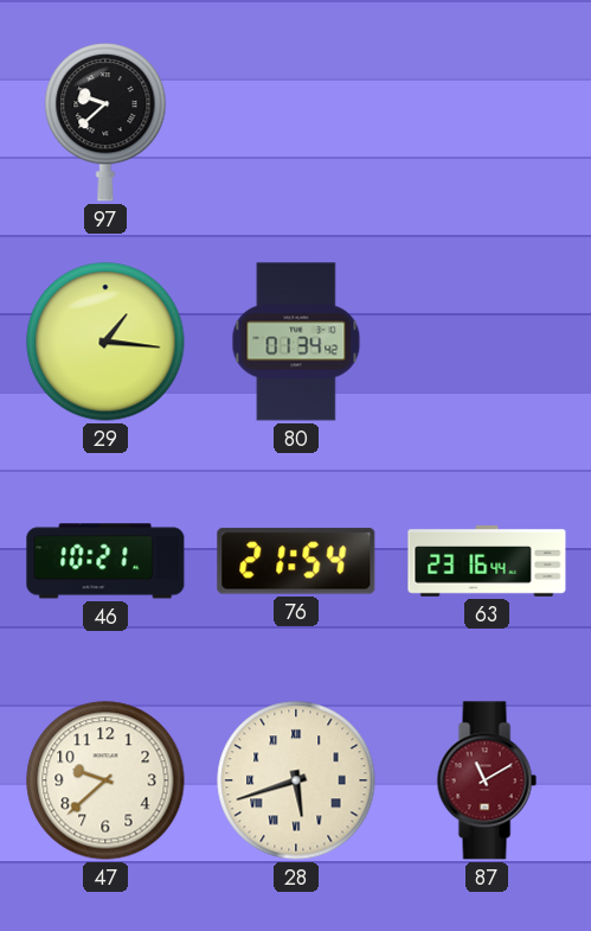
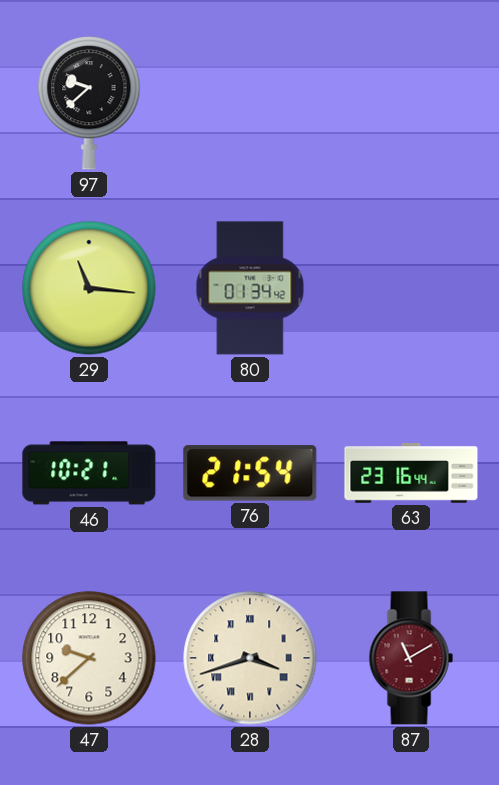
29: 1:16 -> 11:16 (89, 288)
28: 5:42 -> 3:42 (250, 658)
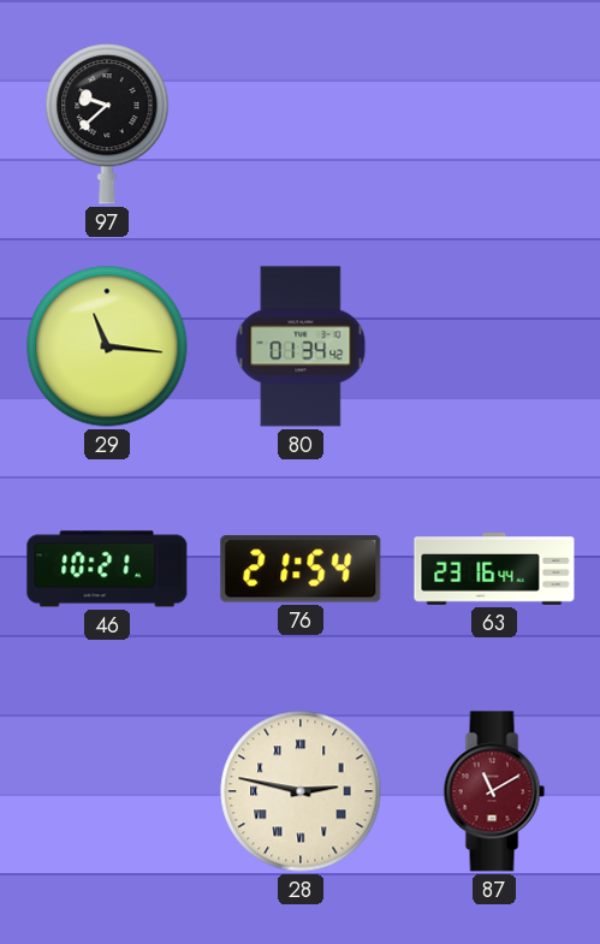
47: 9:38 -> none (89, 658)
28: 3:42 -> 2:47 (301, 791)
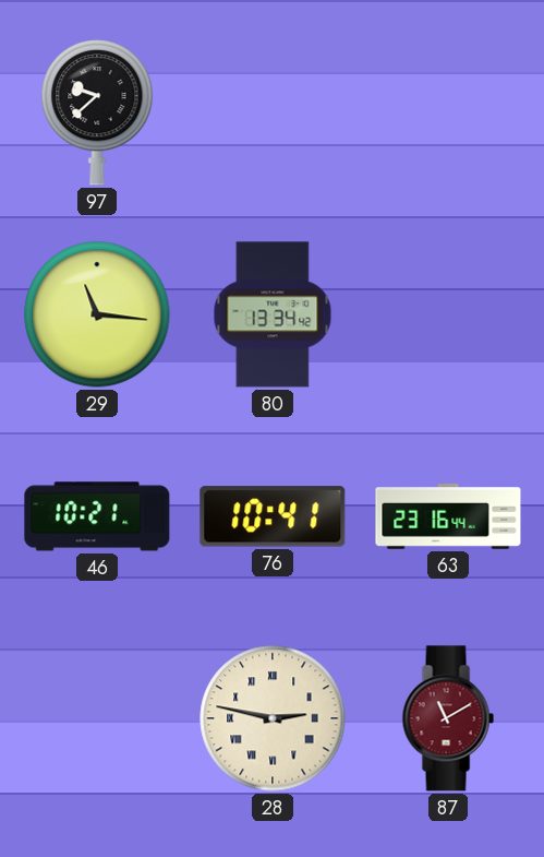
80: 01:34 -> 13:34 (273, 314)
76: 21:54 -> 10:41 (273, 516)
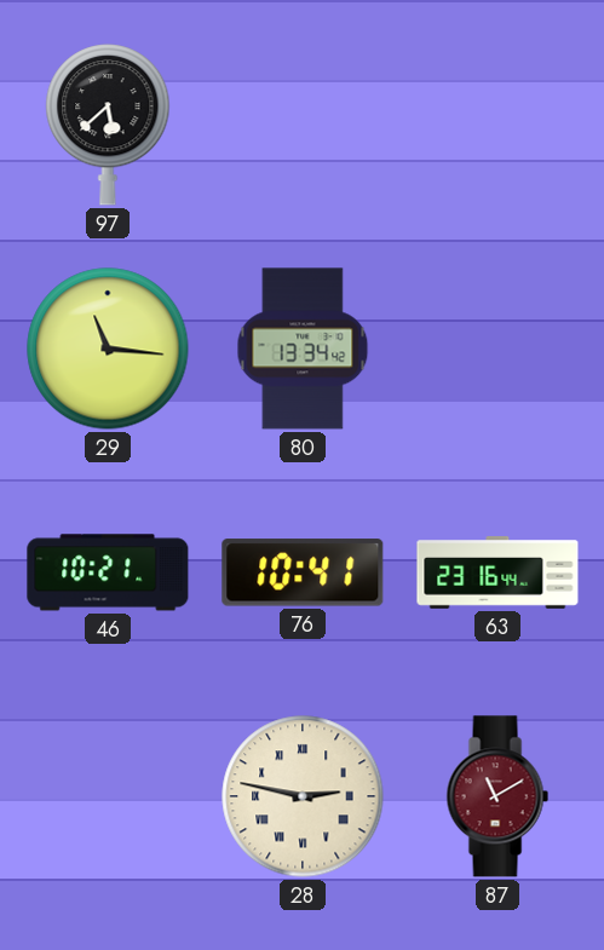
97: 9:38 -> 5:38 (108, 125)
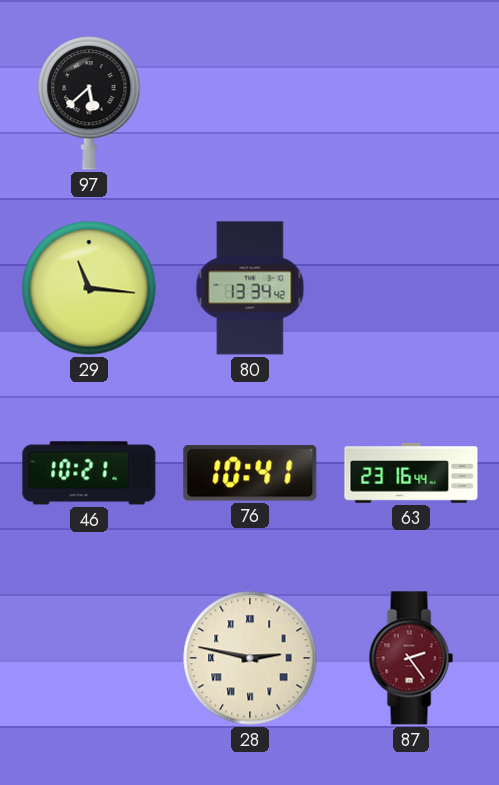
87: 11:10 -> 2:24 (411, 658)
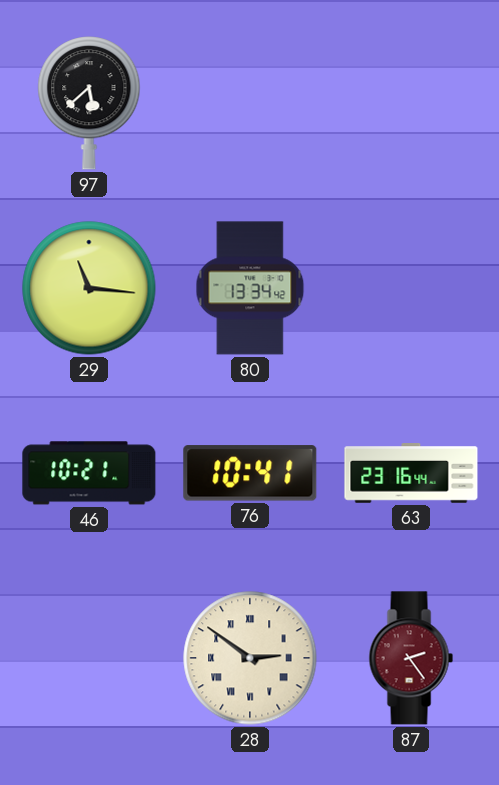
28: 2:47 -> 2:51 (250, 658)
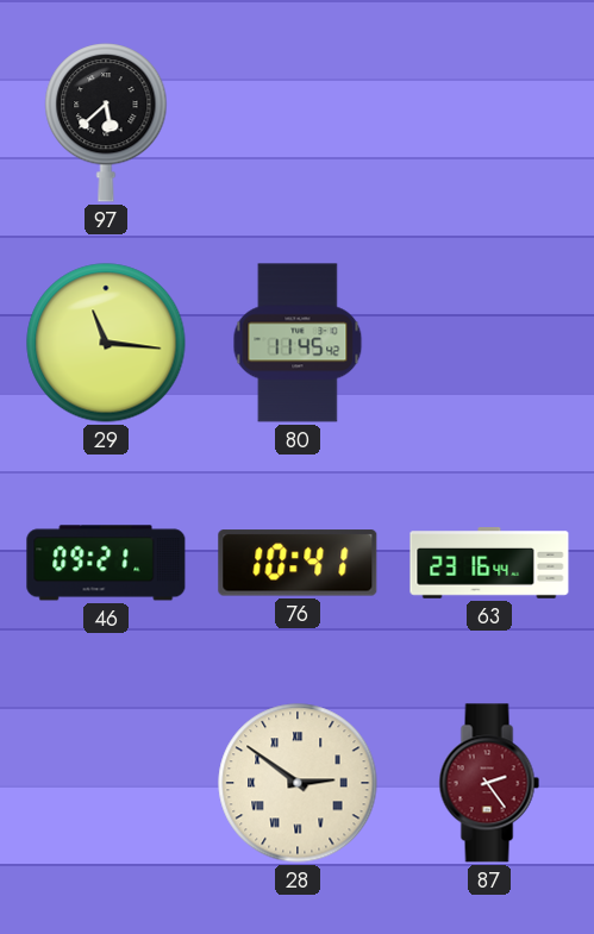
80: 13:34 -> 11:45 (298, 343)
46: 10:21 -> 09:21 (106, 563)
